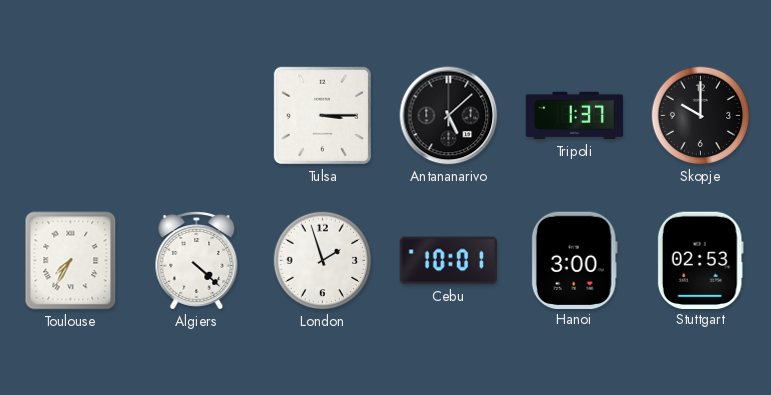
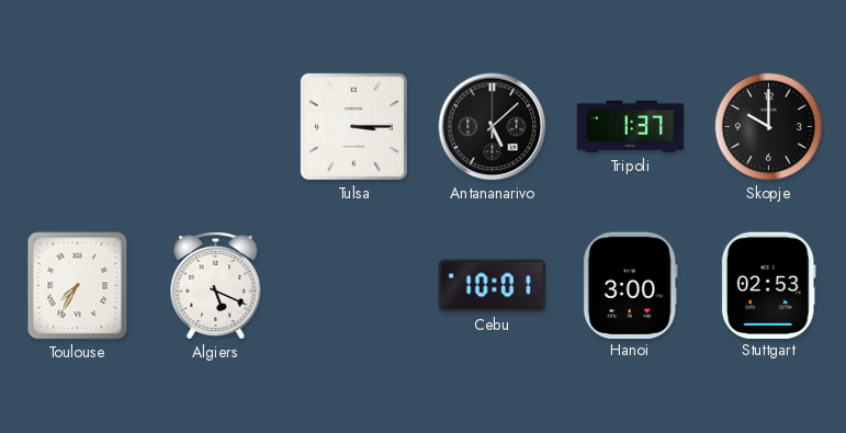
Algiers: 4:22 -> 5:19 (216, 286)
London: 1:57 -> none (323, 261)
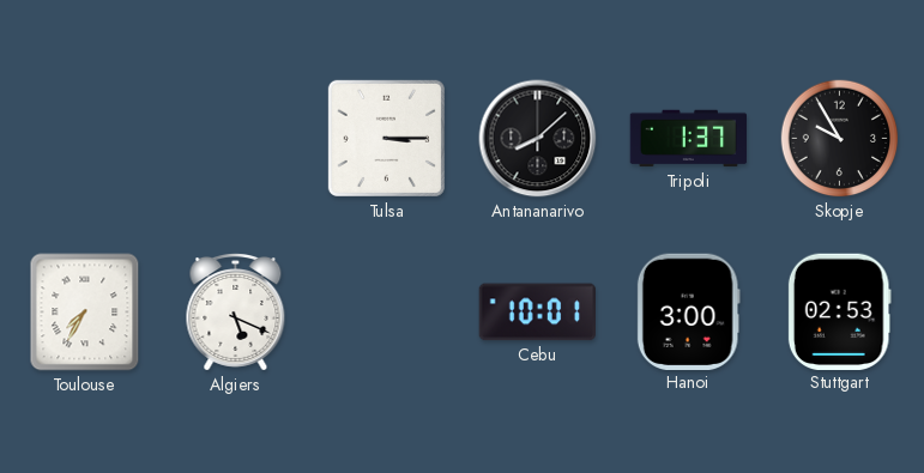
Antananarivo: 5:08 -> 8:08 (538, 139)
Skopje: 10:00 -> 9:55 (840, 139)
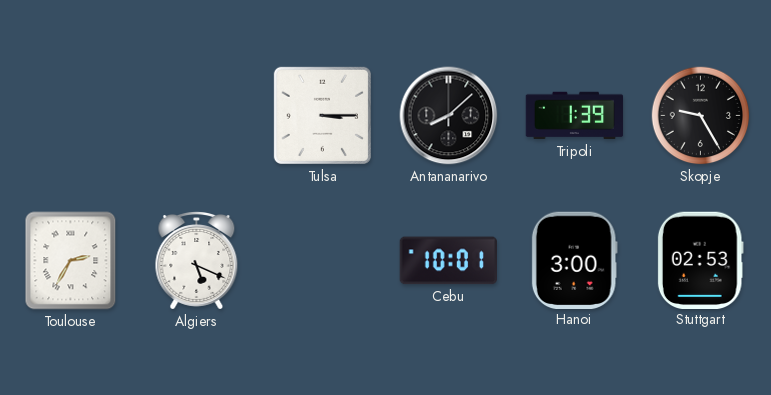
Tripoli: 1:37 -> 1:39 (575, 116)
Skopje: 9:55 -> 9:25 (701, 116)
Toulouse: 7:35 -> 2:35 (71, 261)
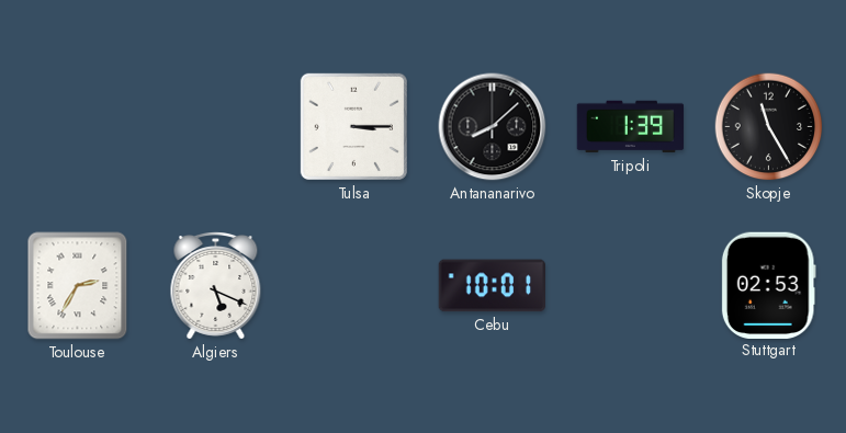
Skopje: 9:25 -> 11:25 (769, 127)
Hanoi: 3:00 -> none (574, 260)
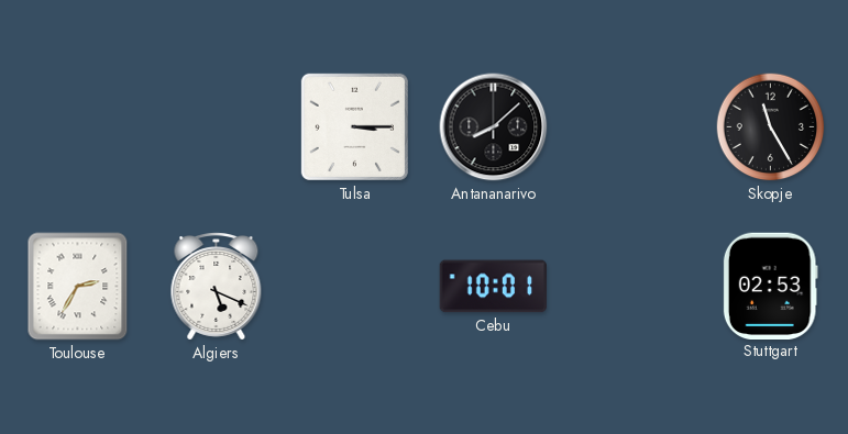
Tripoli: 1:39 -> none (631, 127)
